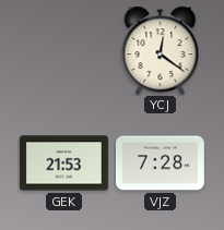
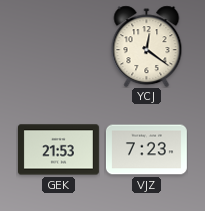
VJZ: 7:28 -> 7:23 (146, 150)
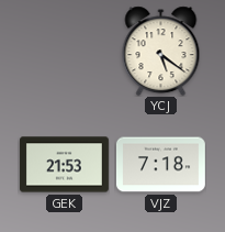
YCJ: 12:21 -> 5:21 (161, 51)
VJZ: 7:23 -> 7:18 (160, 165)
